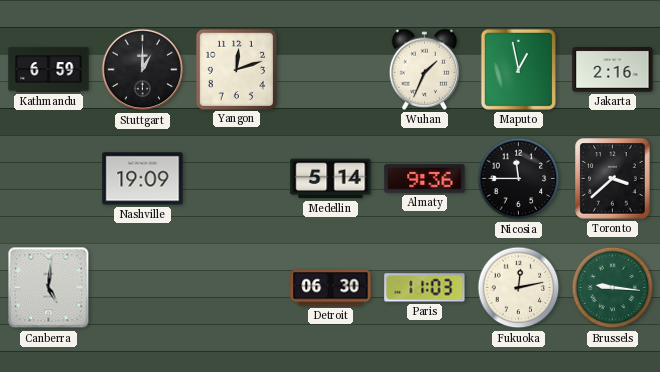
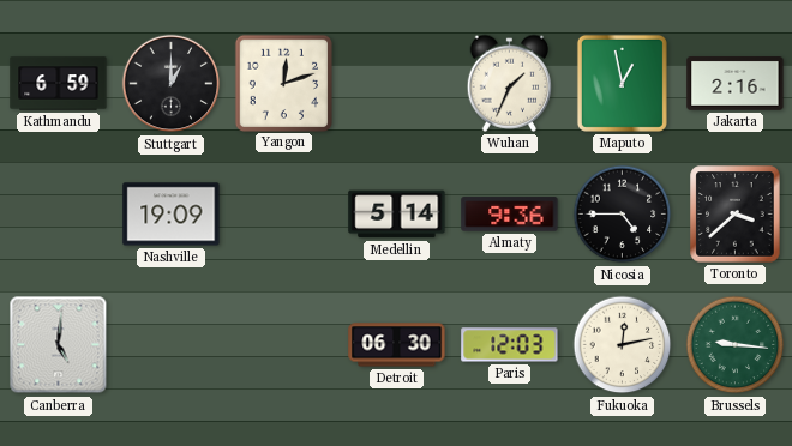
Nicosia: 11:45 -> 4:45 (623, 215)
Paris: 11:03 -> 12:03 (510, 345)
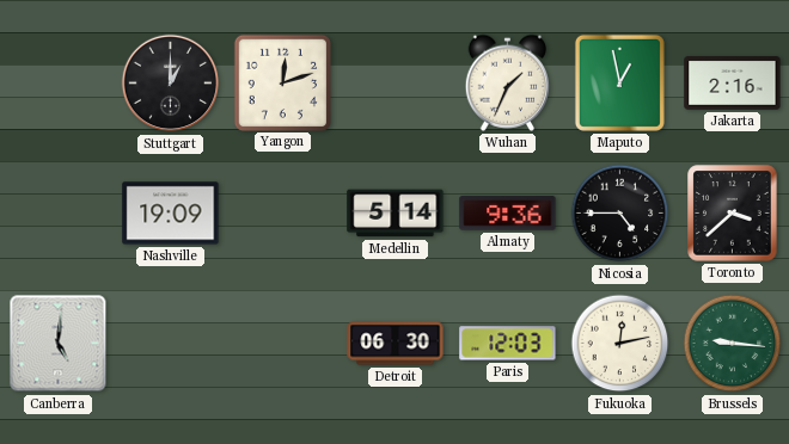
Kathmandu: 6:59 -> none (59, 84)
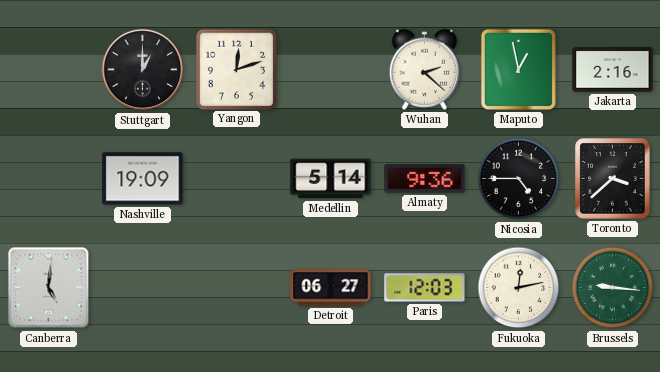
Wuhan: 1:34 -> 2:22 (424, 69)
Detroit: 06:30 -> 06:27 (331, 288)
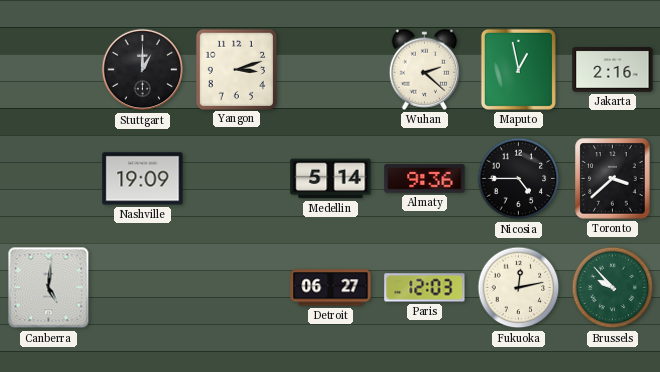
Yangon: 12:12 -> 3:12 (236, 69)
Brussels: 9:16 -> 9:53 (613, 288)
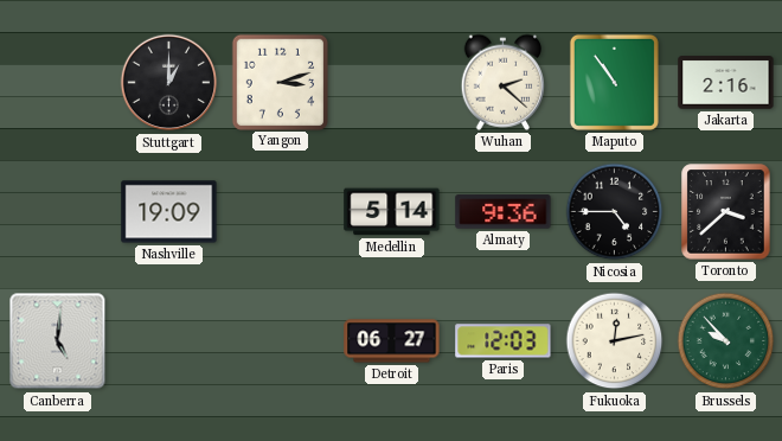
Maputo: 12:58 -> 10:54 (614, 82)
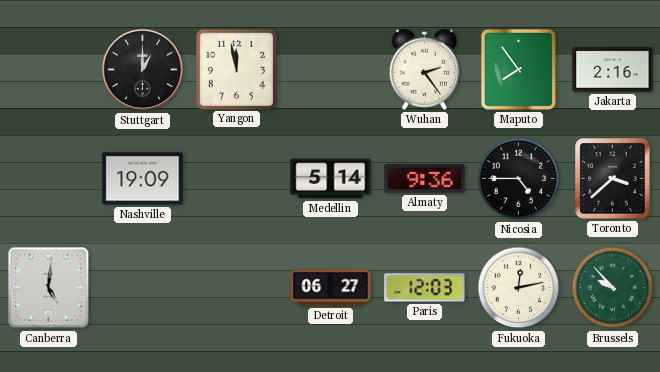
Yangon: 3:12 -> 11:58 (236, 69)
Wuhan: 2:22 -> 2:24 (424, 69)
Maputo: 10:54 -> 7:54 (518, 69)
